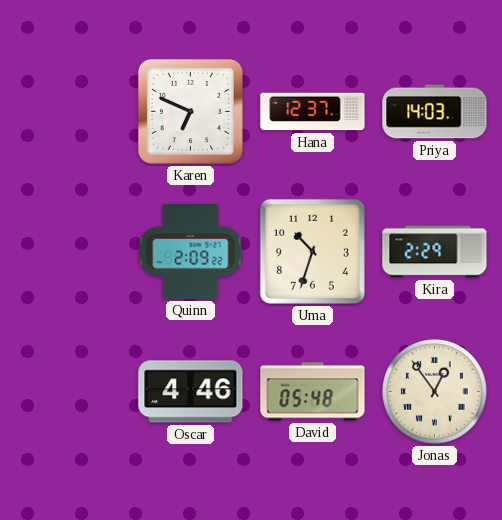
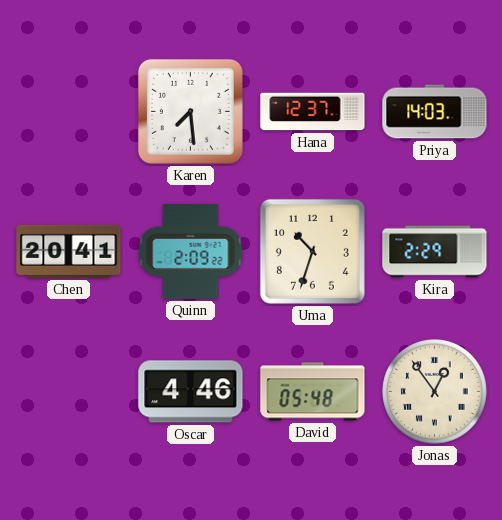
Karen: 6:49 -> 7:29 (190, 111)
Chen: none -> 20:41 (69, 251)
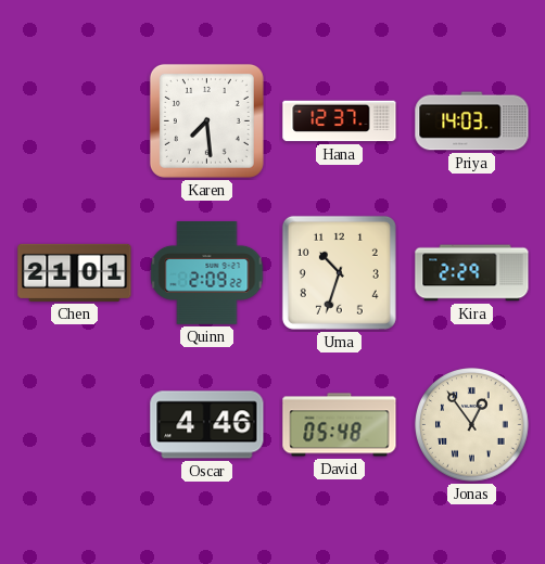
Chen: 20:41 -> 21:01 (75, 272)
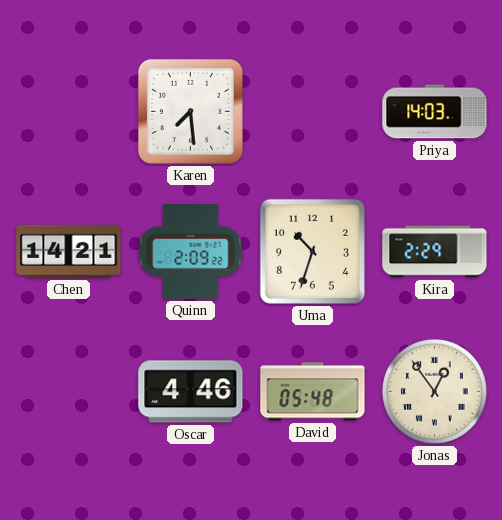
Hana: 12:37 -> none (340, 121)
Chen: 21:01 -> 14:21 (69, 251)
